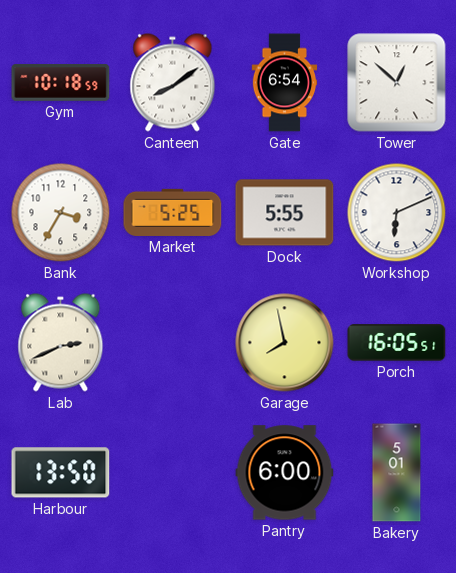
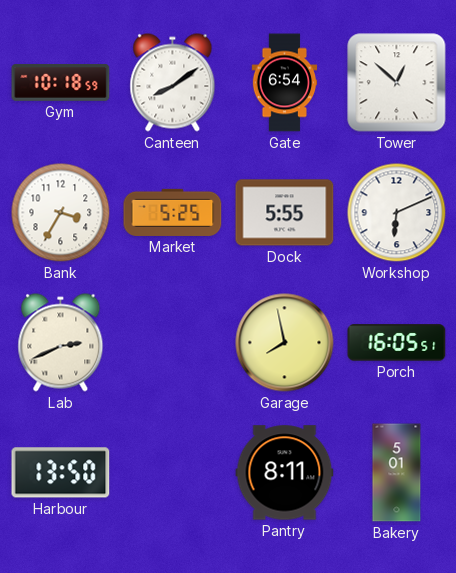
Pantry: 6:00 -> 8:11 (285, 473)
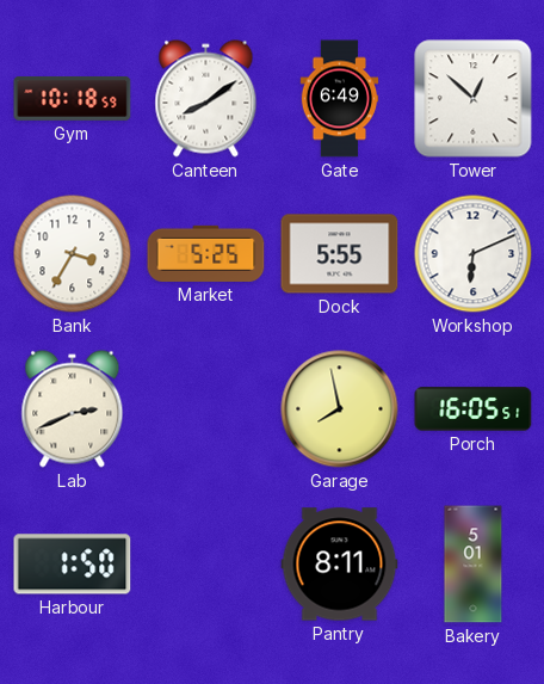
Gate: 6:54 -> 6:49 (340, 99)
Harbour: 13:50 -> 1:50 (73, 565)
